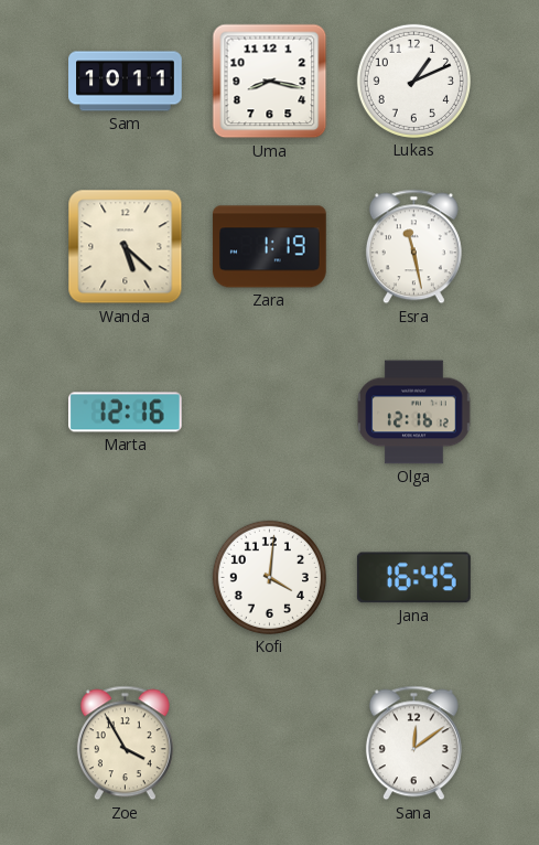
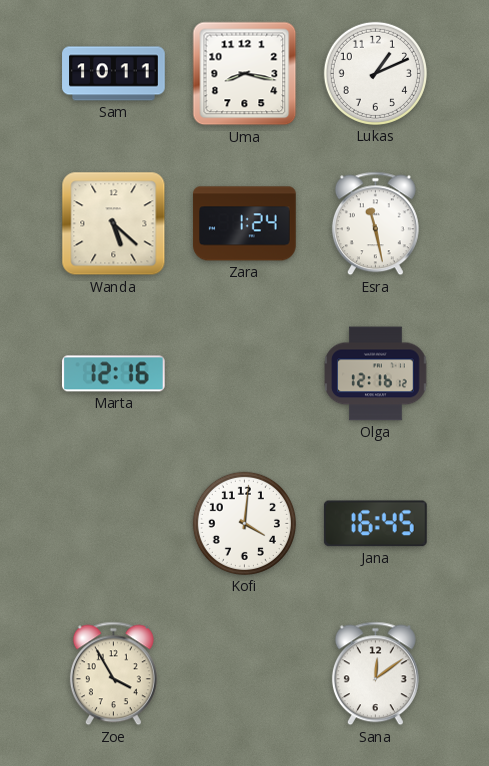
Zara: 1:19 -> 1:24 (245, 224)
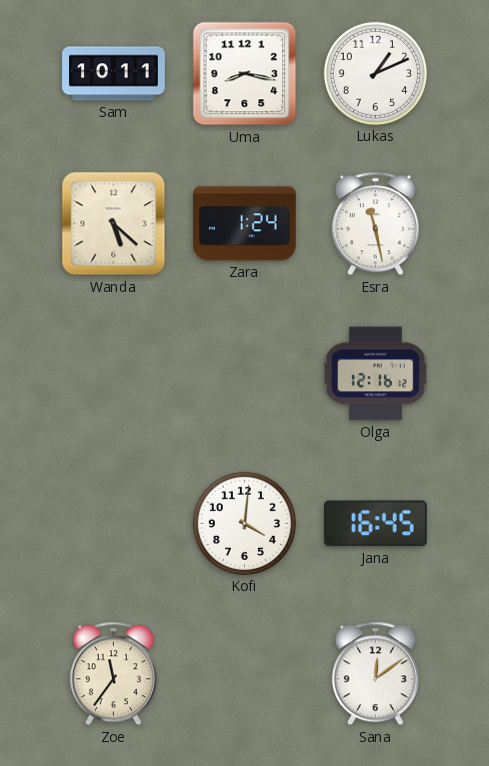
Marta: 12:16 -> none (114, 374)
Zoe: 3:55 -> 11:36 (113, 674)
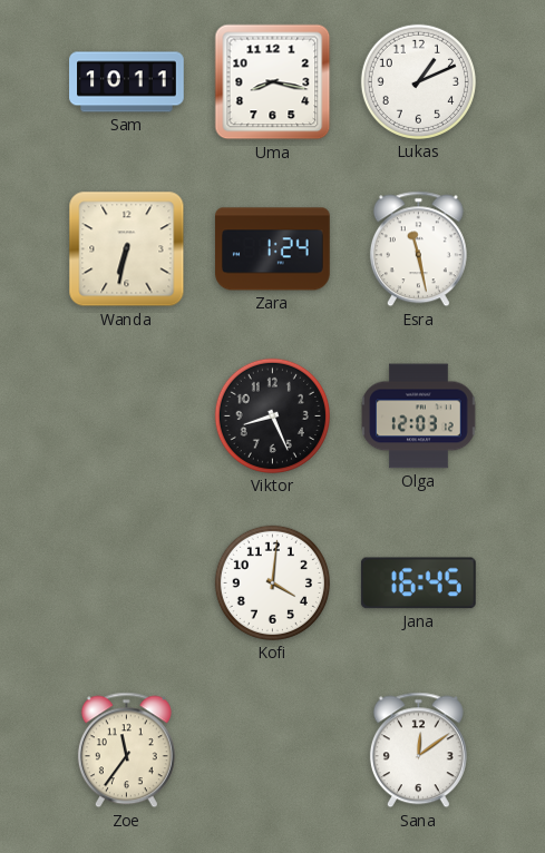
Wanda: 5:22 -> 6:32 (127, 249)
Viktor: none -> 8:26 (272, 415)
Olga: 12:16 -> 12:03 (419, 416)
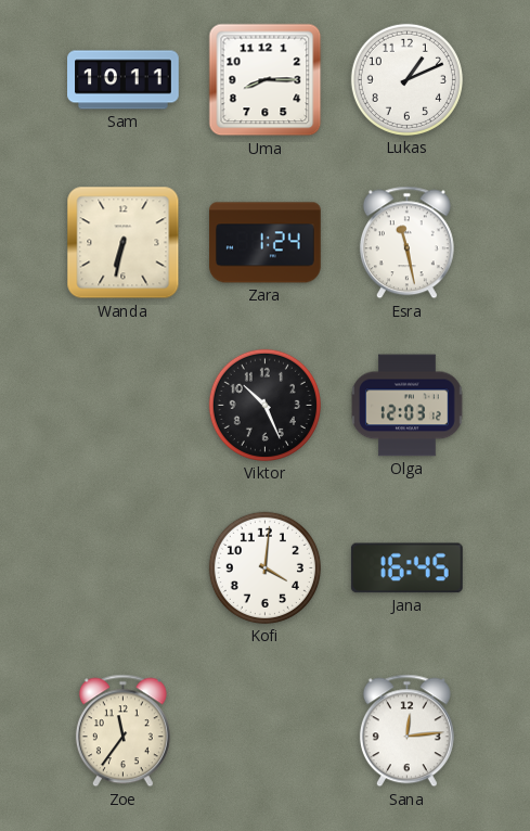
Uma: 8:17 -> 8:15 (266, 80)
Viktor: 8:26 -> 10:26 (264, 405)
Sana: 12:09 -> 12:14 (406, 731)
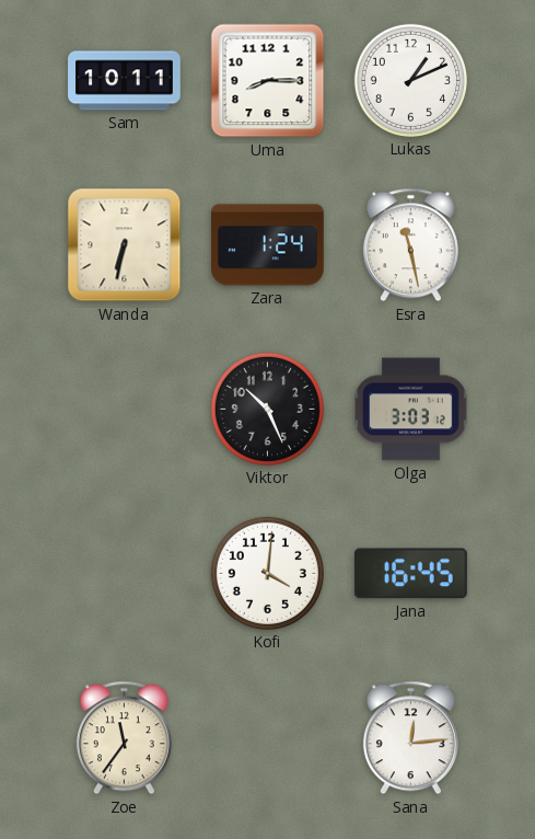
Olga: 12:03 -> 3:03 (411, 410)
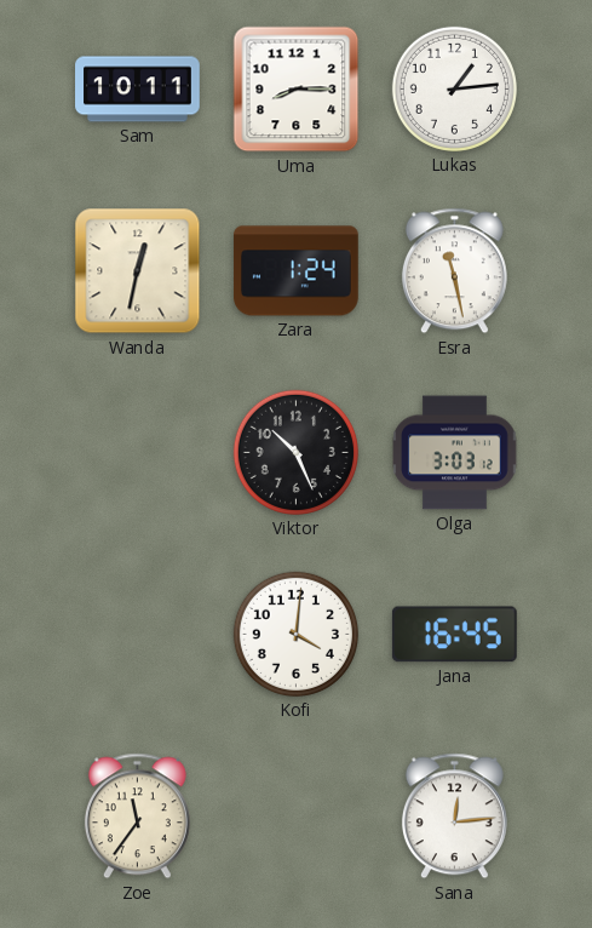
Lukas: 1:11 -> 1:14 (454, 88)
Wanda: 6:32 -> 12:32 (138, 271)
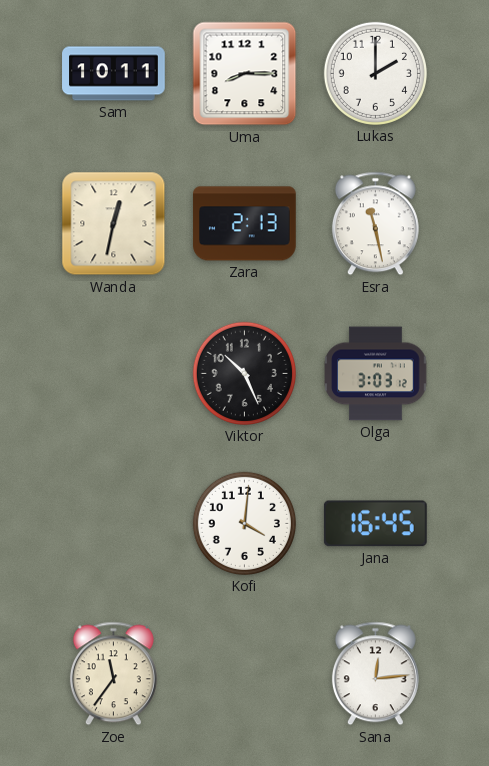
Lukas: 1:14 -> 2:00 (375, 73)
Zara: 1:24 -> 2:13 (245, 224)
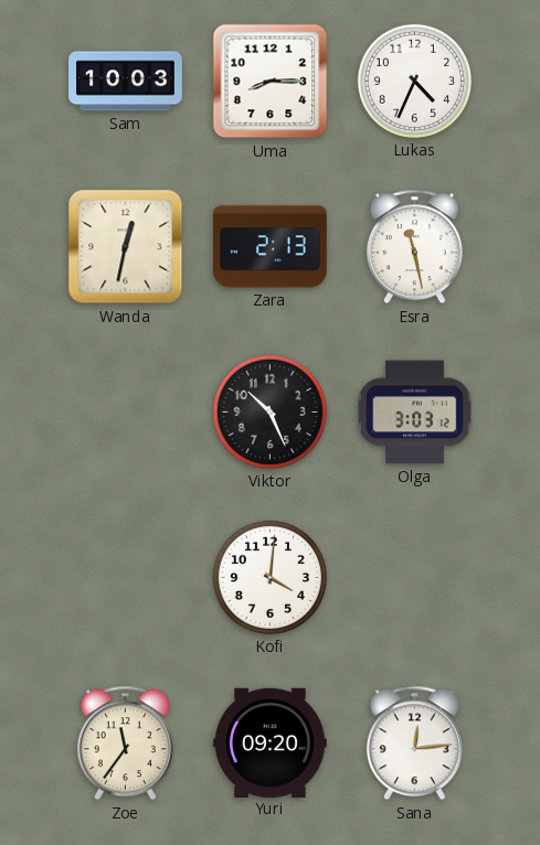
Sam: 10:11 -> 10:03 (126, 82)
Lukas: 2:00 -> 4:34 (414, 81)
Jana: 16:45 -> none (375, 524)
Yuri: none -> 09:20 (271, 742)
